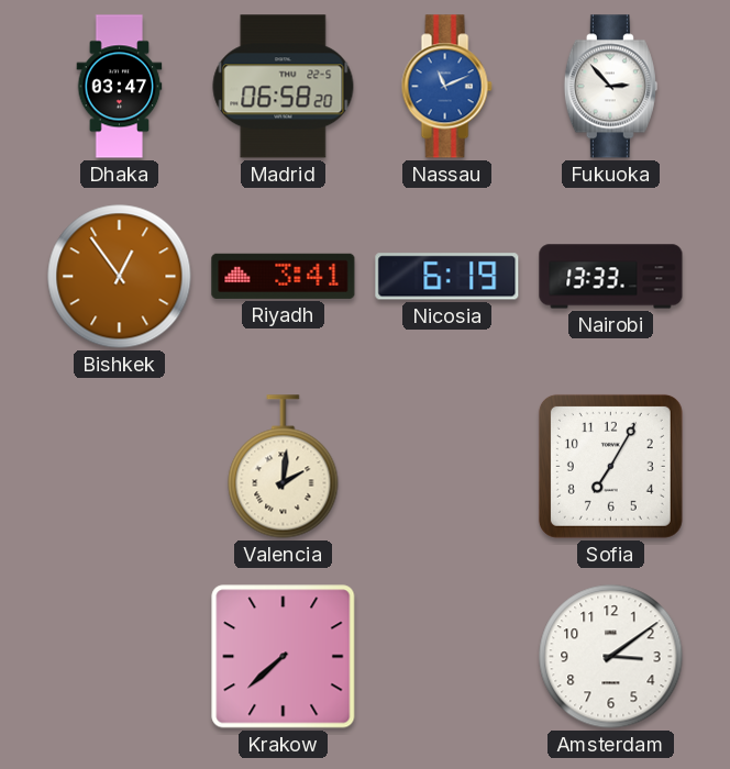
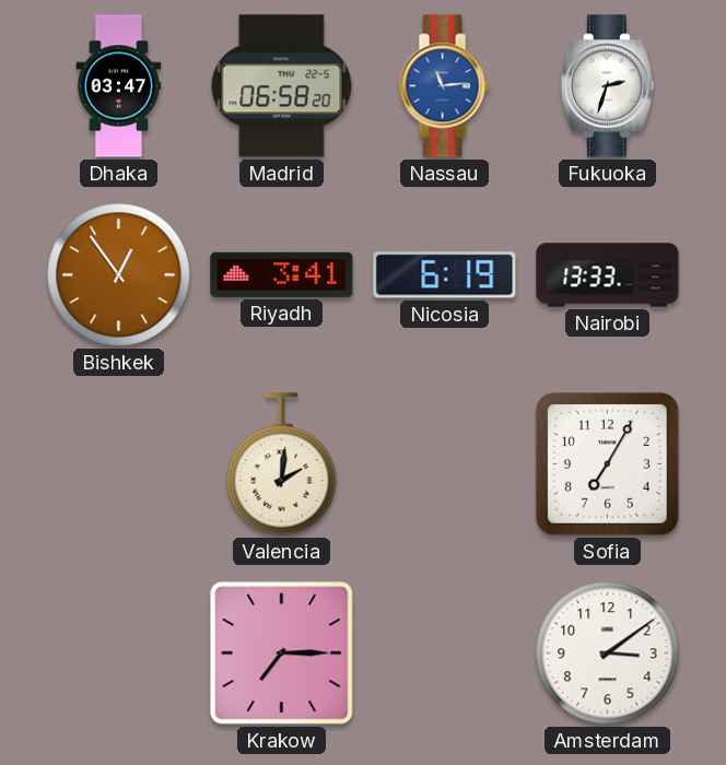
Nassau: 11:11 -> 11:14 (444, 86)
Fukuoka: 2:53 -> 2:33 (607, 86)
Krakow: 7:38 -> 7:15 (282, 654)
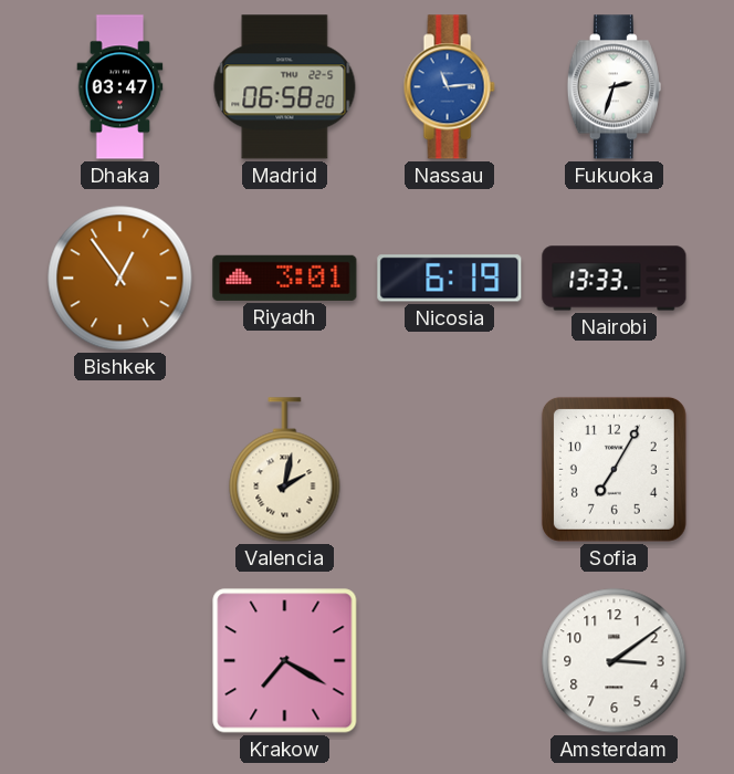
Riyadh: 3:41 -> 3:01 (285, 278)
Valencia: 2:01 -> 2:02 (285, 470)
Krakow: 7:15 -> 7:20 (285, 661)
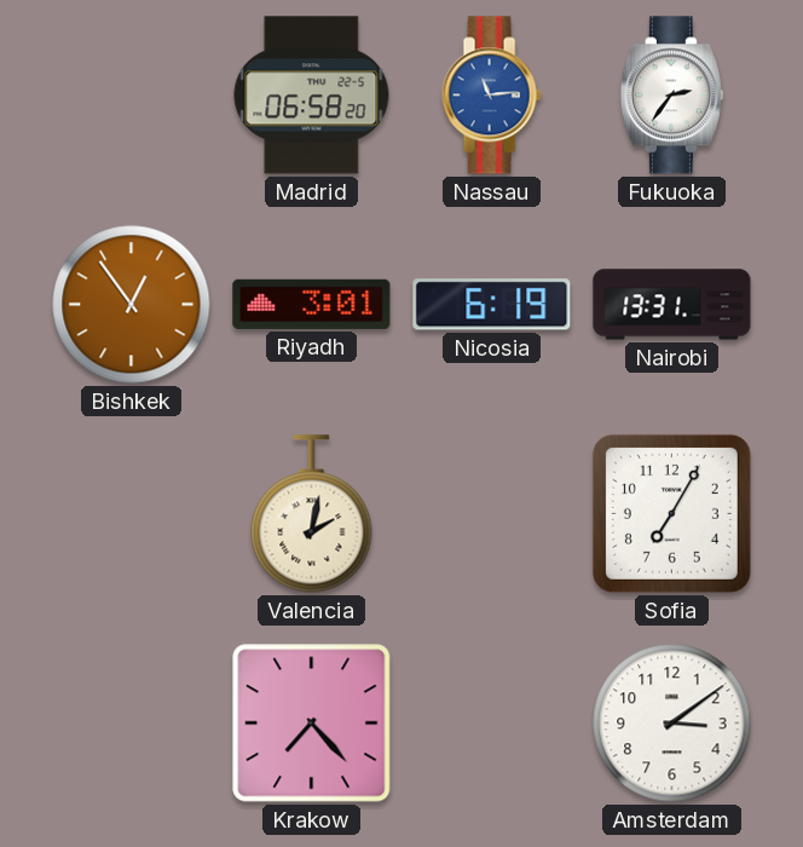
Dhaka: 03:47 -> none (120, 87)
Fukuoka: 2:33 -> 2:36 (671, 96)
Nairobi: 13:33 -> 13:31 (672, 305)
Krakow: 7:20 -> 7:23 (312, 724)
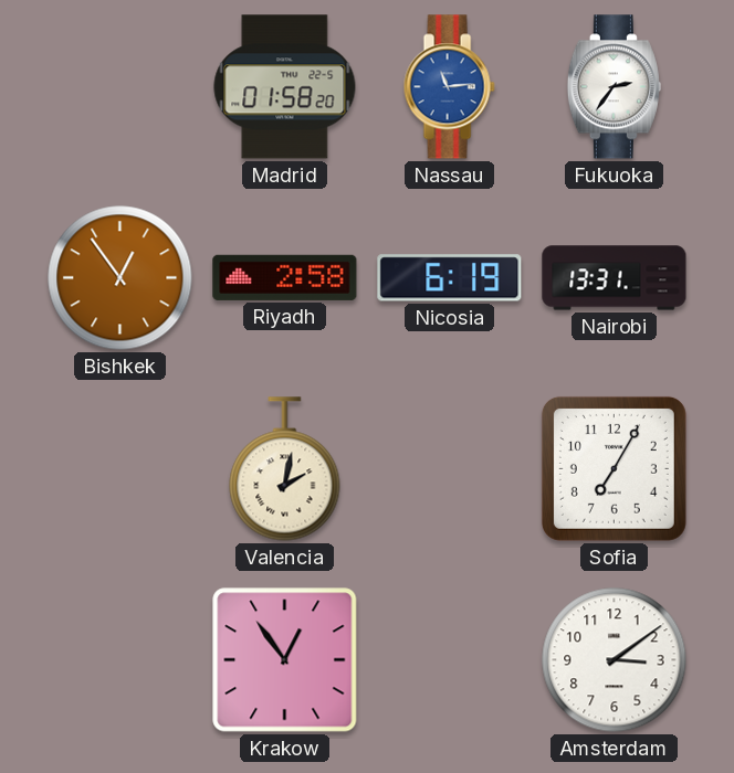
Madrid: 06:58 -> 01:58 (285, 87)
Riyadh: 3:01 -> 2:58 (285, 277)
Krakow: 7:23 -> 12:54 (285, 660)
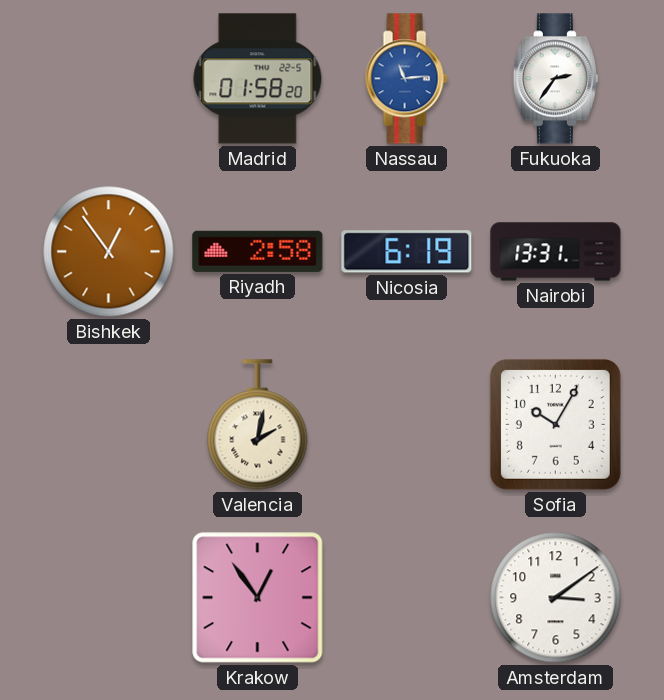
Sofia: 7:05 -> 10:05 (555, 424)
